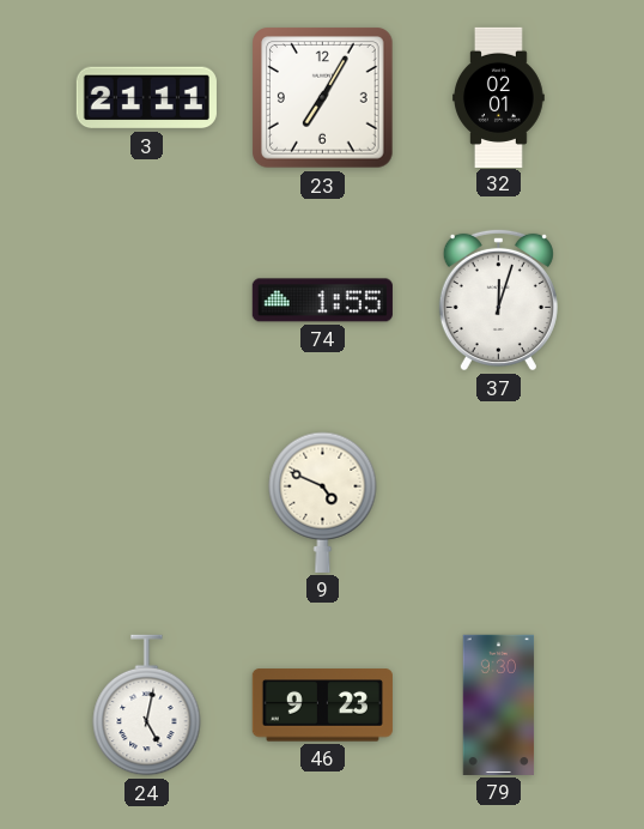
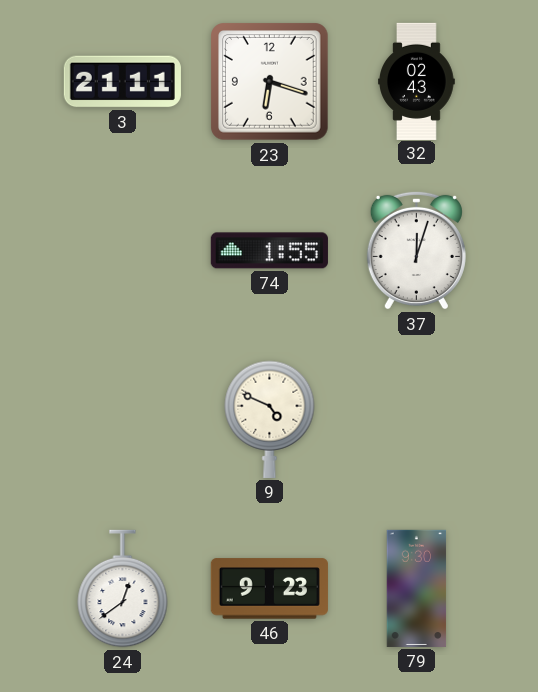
23: 7:05 -> 6:18 (270, 82)
32: 02:01 -> 02:43 (417, 81)
24: 5:02 -> 12:39 (123, 589)
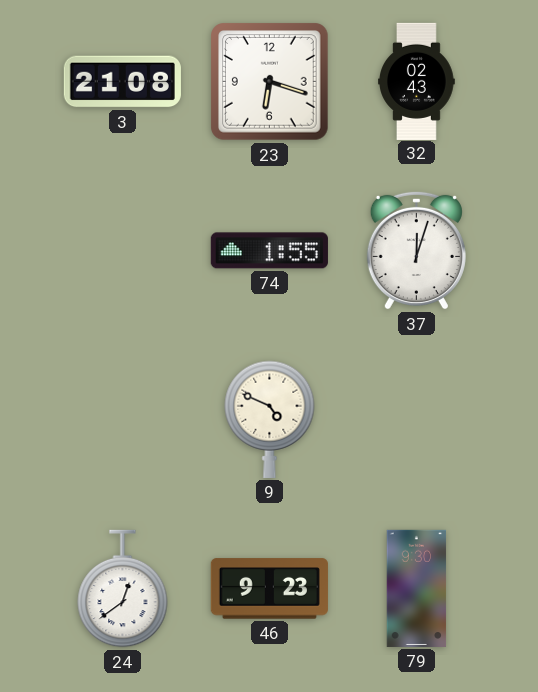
3: 21:11 -> 21:08 (122, 82)
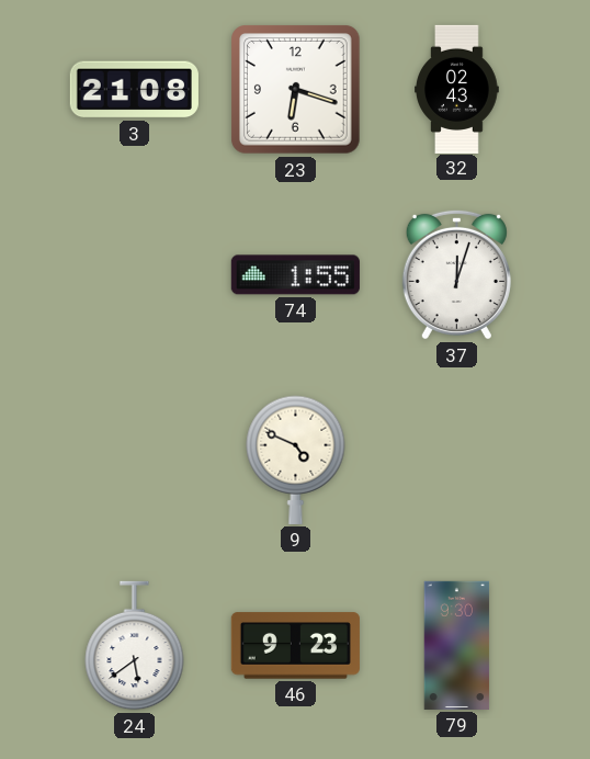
24: 12:39 -> 5:39 (135, 646)
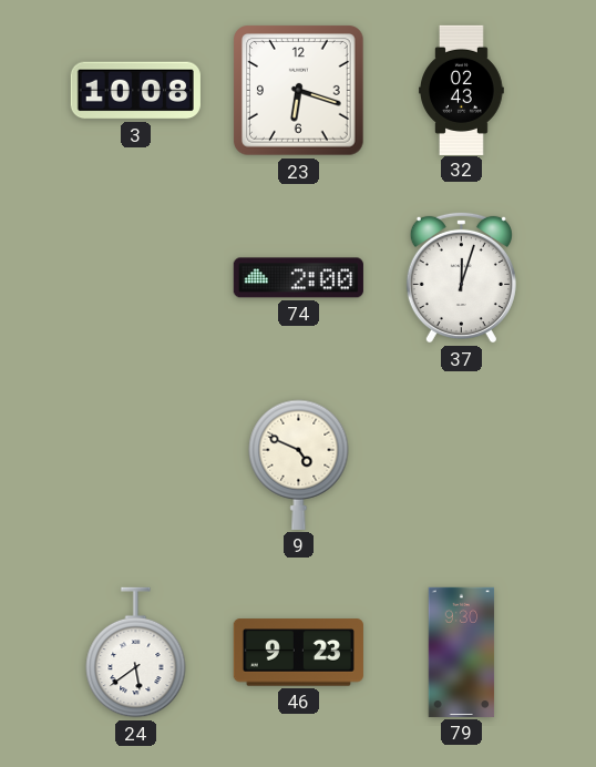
3: 21:08 -> 10:08 (135, 91)
74: 1:55 -> 2:00 (298, 278)
